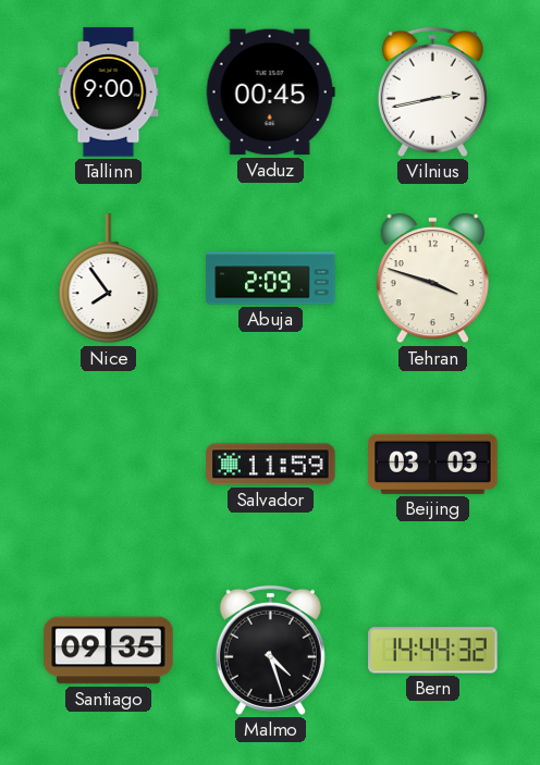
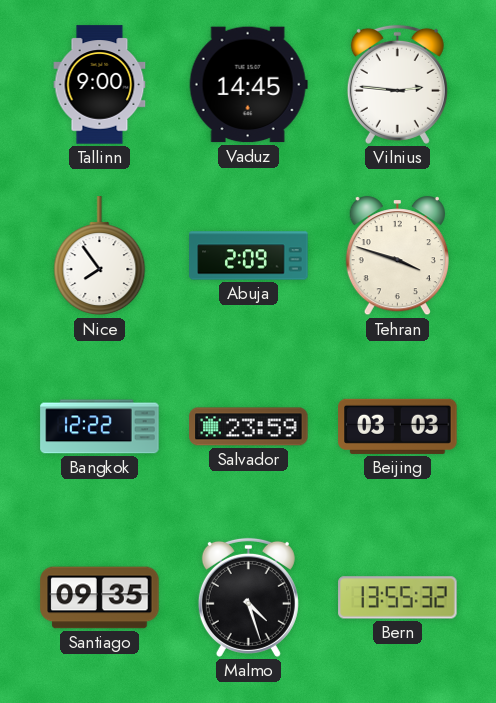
Vaduz: 00:45 -> 14:45 (248, 85)
Vilnius: 2:43 -> 2:46 (397, 84)
Bangkok: none -> 12:22 (100, 427)
Salvador: 11:59 -> 23:59 (249, 427)
Bern: 14:44 -> 13:55 (398, 598)
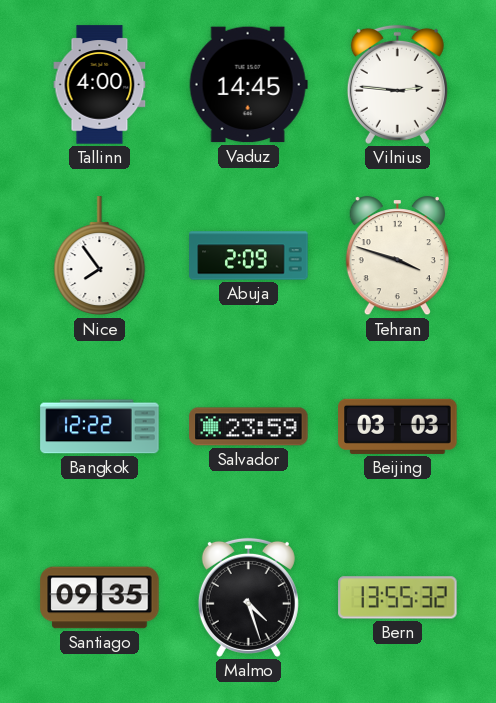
Tallinn: 9:00 -> 4:00 (100, 85)
